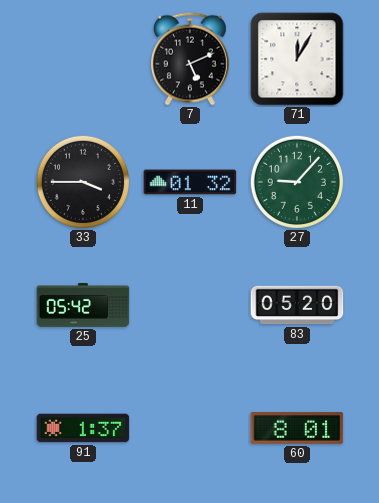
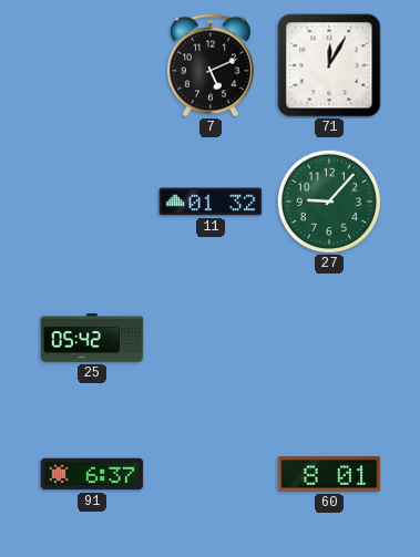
33: 3:45 -> none (83, 182)
83: 05:20 -> none (297, 305)
91: 1:37 -> 6:37 (92, 474)
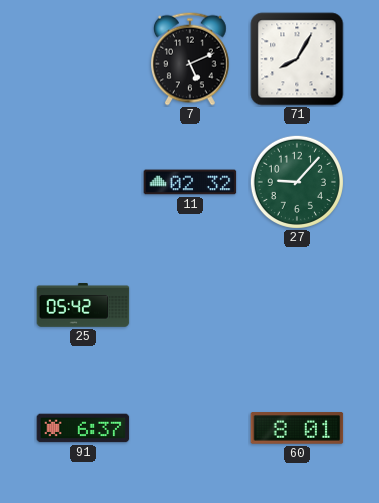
71: 12:05 -> 8:05 (297, 59)
11: 01:32 -> 02:32 (190, 182)
